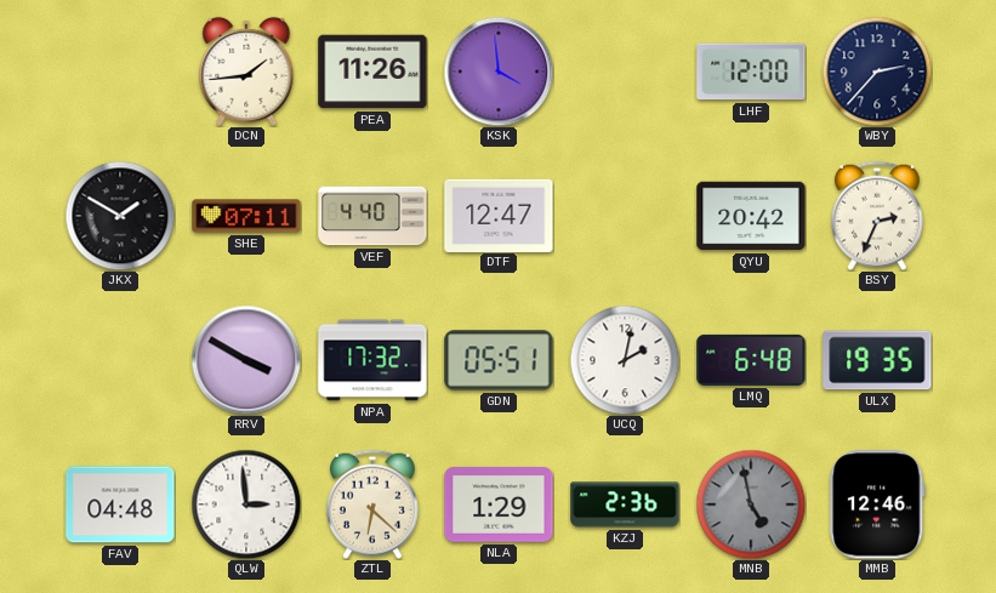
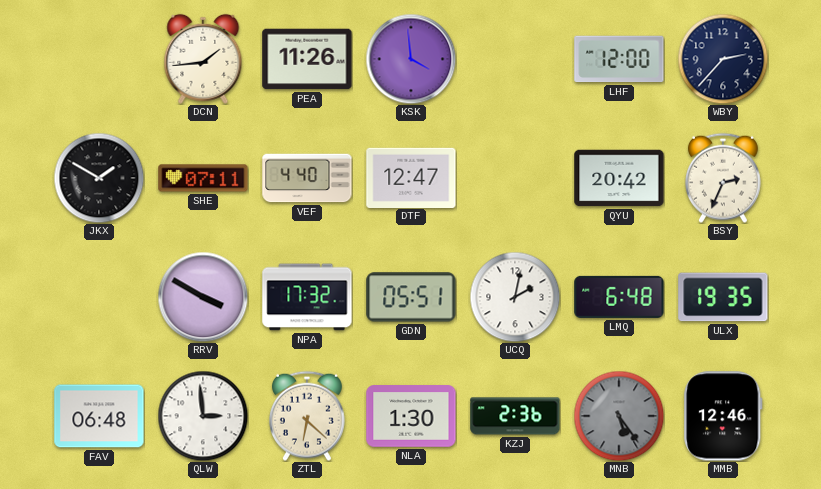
FAV: 04:48 -> 06:48 (99, 416)
NLA: 1:29 -> 1:30 (411, 416)
MNB: 4:58 -> 5:24 (619, 416)
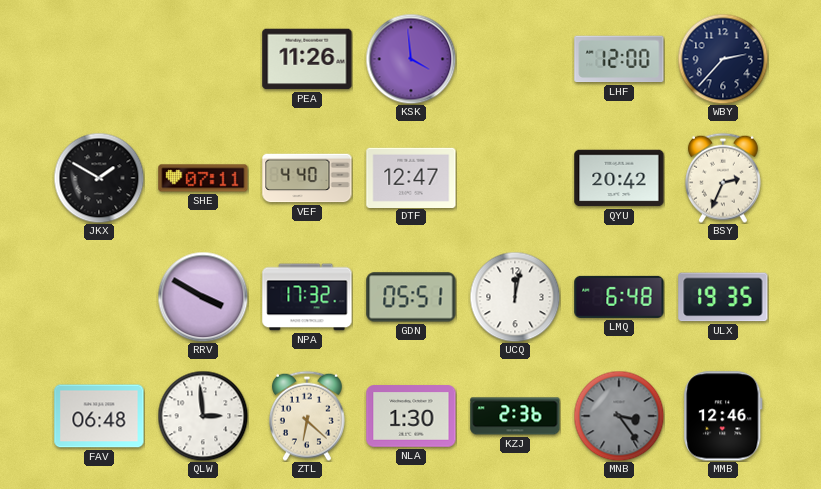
DCN: 1:44 -> none (203, 59)
UCQ: 2:02 -> 12:02 (515, 297)
MNB: 5:24 -> 3:24 (619, 416)
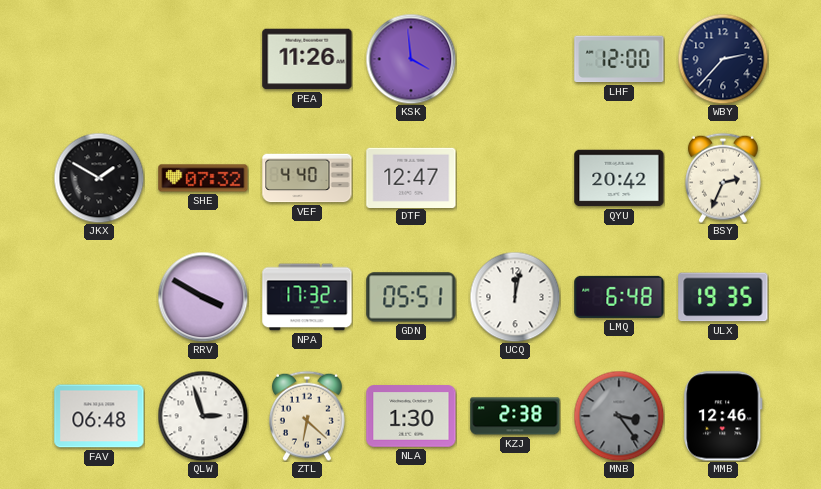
SHE: 07:11 -> 07:32 (203, 178)
QLW: 2:59 -> 2:57 (203, 416)
KZJ: 2:36 -> 2:38 (515, 416)
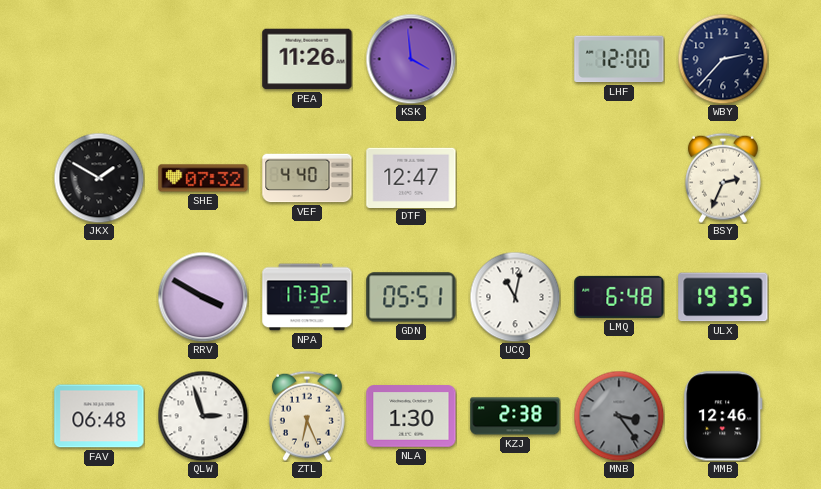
QYU: 20:42 -> none (619, 178)
UCQ: 12:02 -> 11:02 (515, 297)
ZTL: 6:22 -> 6:26 (307, 416)
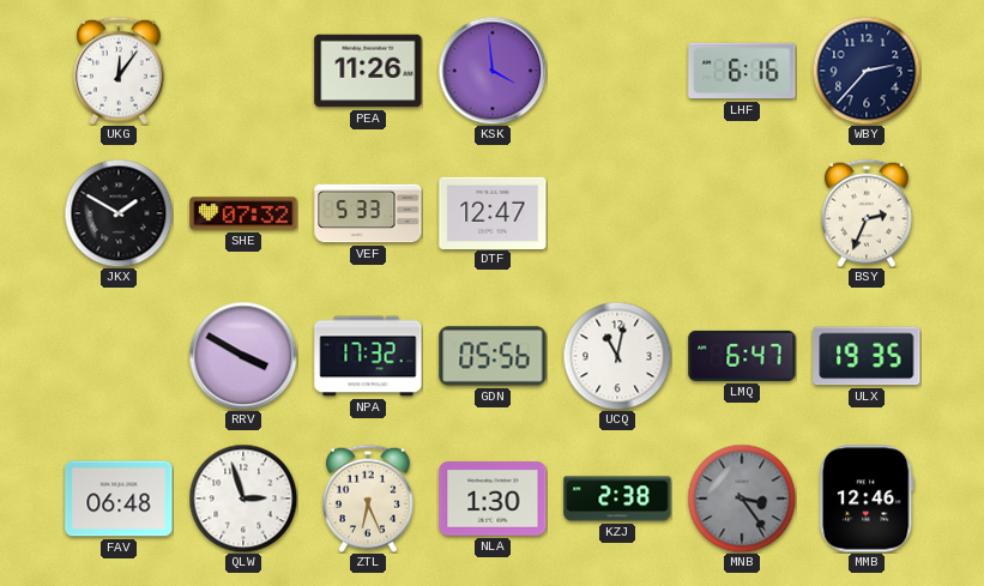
UKG: none -> 12:06 (119, 71)
LHF: 12:00 -> 6:16 (742, 71)
VEF: 4:40 -> 5:33 (368, 213)
GDN: 05:51 -> 05:56 (493, 356)
LMQ: 6:48 -> 6:47 (742, 356)
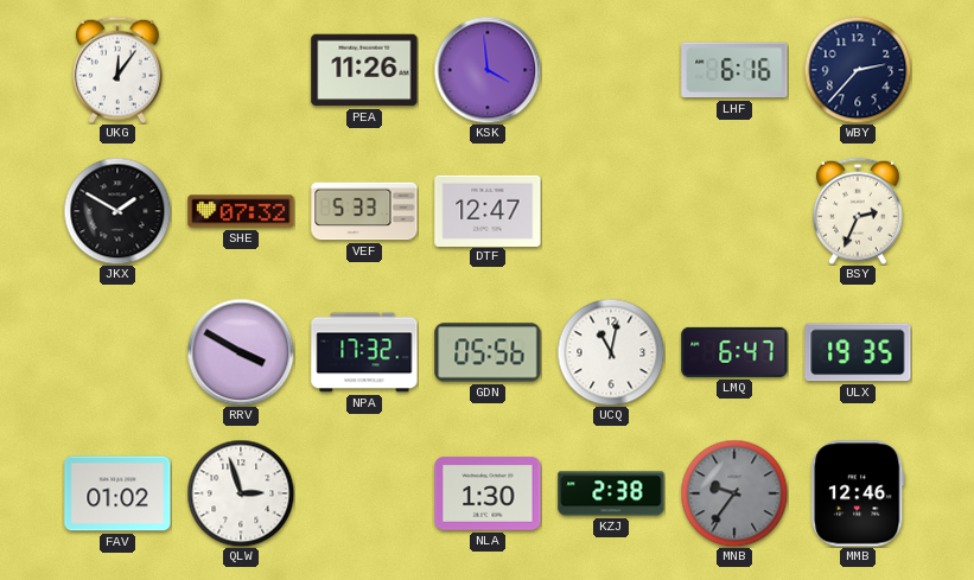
FAV: 06:48 -> 01:02 (117, 493)
ZTL: 6:26 -> none (368, 499)
MNB: 3:24 -> 9:36 (734, 493)
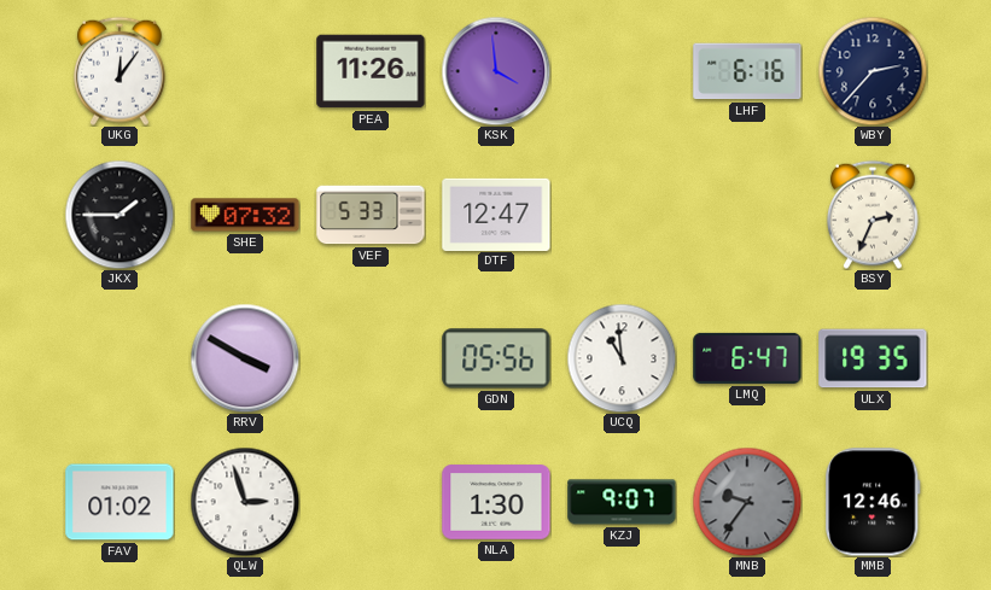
JKX: 1:50 -> 1:45 (119, 215)
NPA: 17:32 -> none (364, 352)
UCQ: 11:02 -> 10:59 (622, 358)
KZJ: 2:38 -> 9:07 (622, 502)
